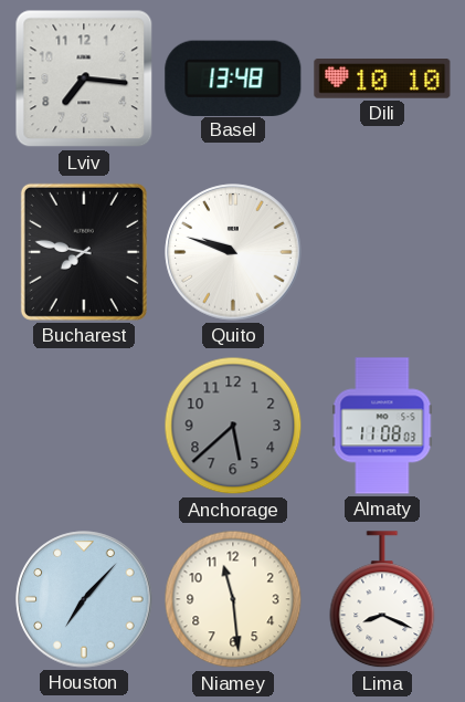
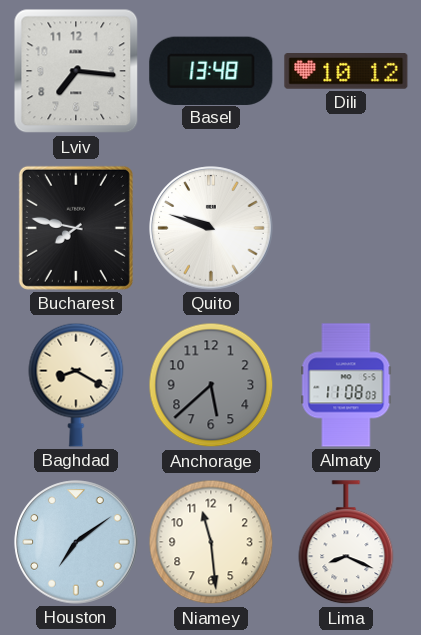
Dili: 10:10 -> 10:12 (346, 71)
Baghdad: none -> 8:20 (76, 385)
Houston: 7:07 -> 7:09 (76, 542)
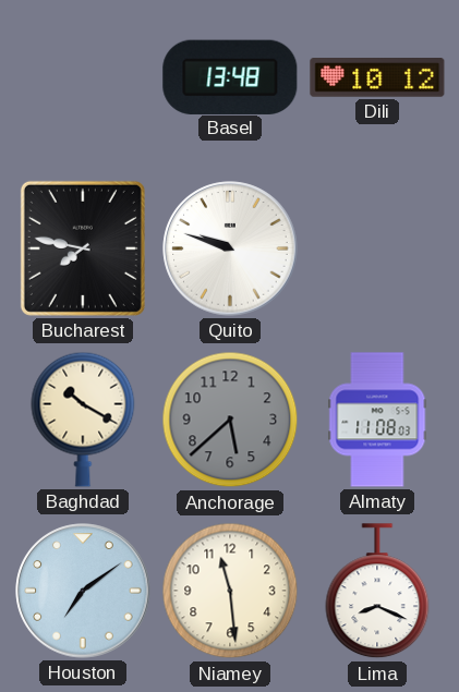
Lviv: 7:16 -> none (76, 71)
Baghdad: 8:20 -> 10:20 (83, 420)
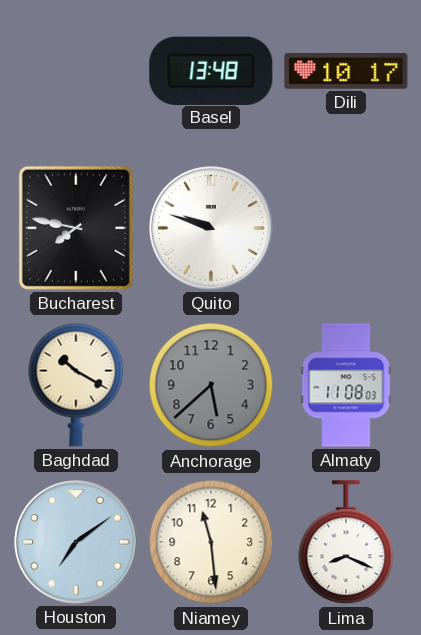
Dili: 10:12 -> 10:17 (346, 71)
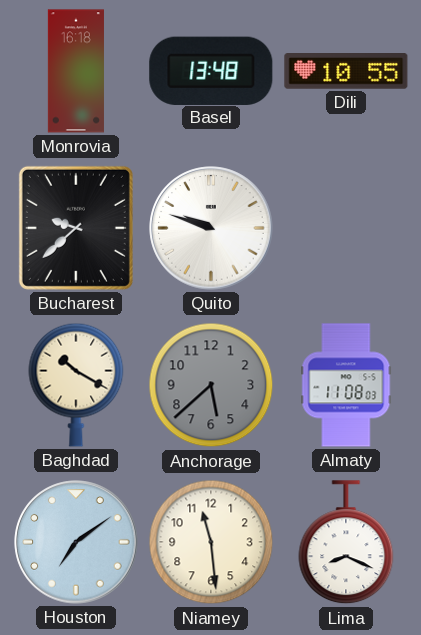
Monrovia: none -> 16:18 (76, 71)
Dili: 10:17 -> 10:55 (346, 71)
Bucharest: 7:47 -> 9:38 (76, 228)
